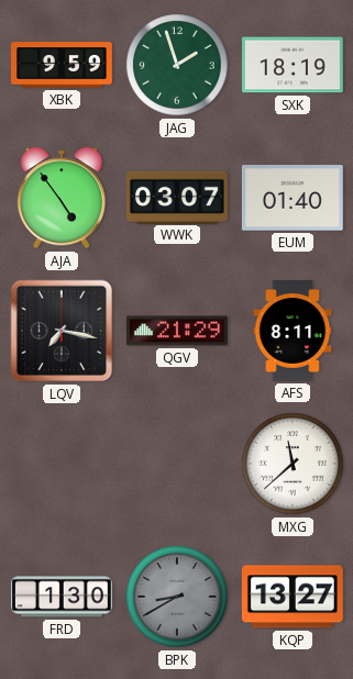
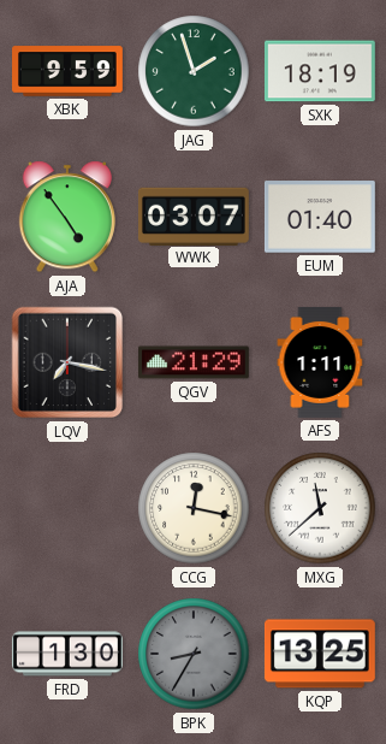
AFS: 8:11 -> 1:11 (320, 364)
CCG: none -> 12:17 (194, 508)
BPK: 8:40 -> 8:35 (194, 654)
KQP: 13:27 -> 13:25 (320, 654)
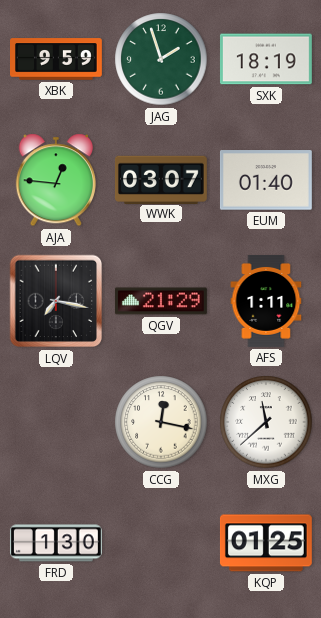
AJA: 4:54 -> 12:46 (56, 180)
BPK: 8:35 -> none (194, 654)
KQP: 13:25 -> 01:25 (266, 543)
